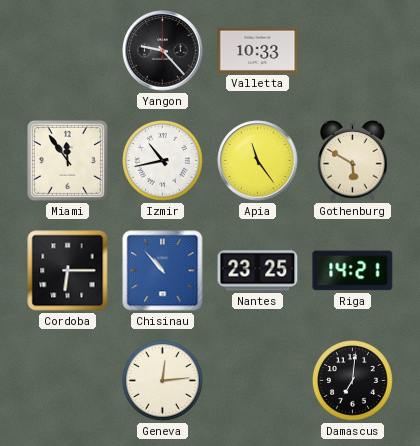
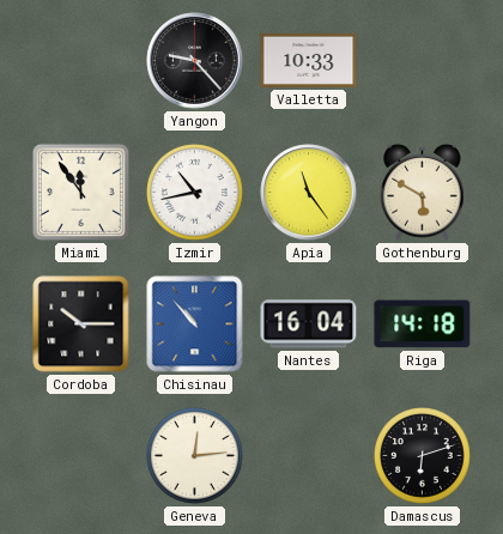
Cordoba: 6:15 -> 10:15 (81, 324)
Nantes: 23:25 -> 16:04 (309, 324)
Riga: 14:21 -> 14:18 (423, 324)
Damascus: 7:01 -> 6:12 (423, 456)
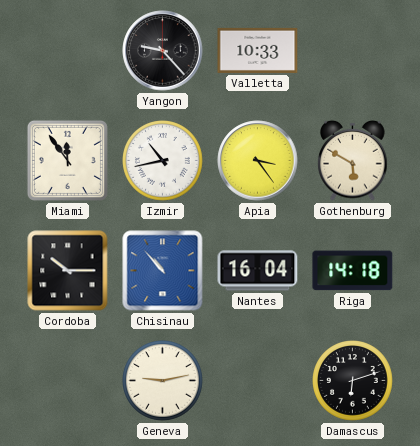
Apia: 11:24 -> 3:24 (258, 161)
Geneva: 12:14 -> 9:13 (163, 381)
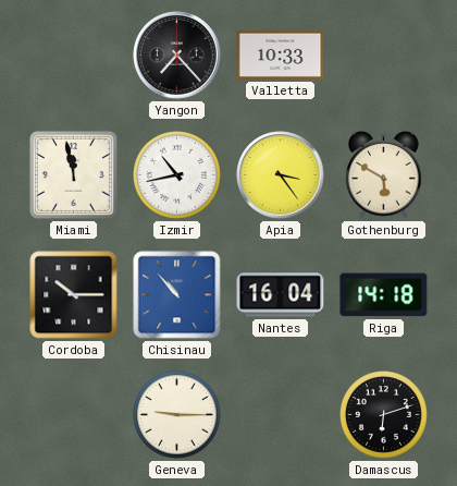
Yangon: 9:23 -> 7:23 (177, 56)
Miami: 11:54 -> 11:58 (73, 174)
Geneva: 9:13 -> 9:15 (177, 415)
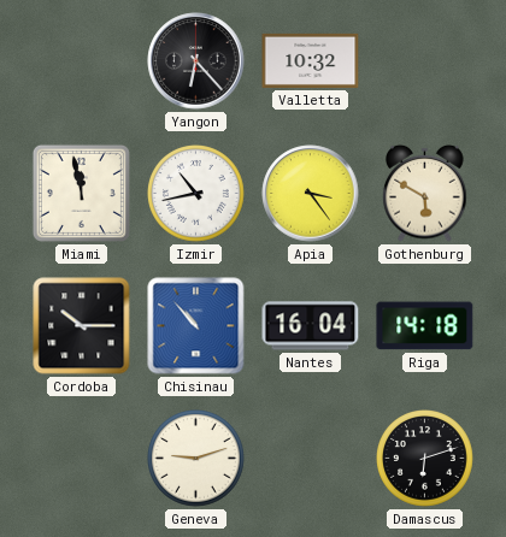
Yangon: 7:23 -> 6:23 (196, 61)
Valletta: 10:33 -> 10:32 (311, 60)
Geneva: 9:15 -> 9:12 (196, 459)
